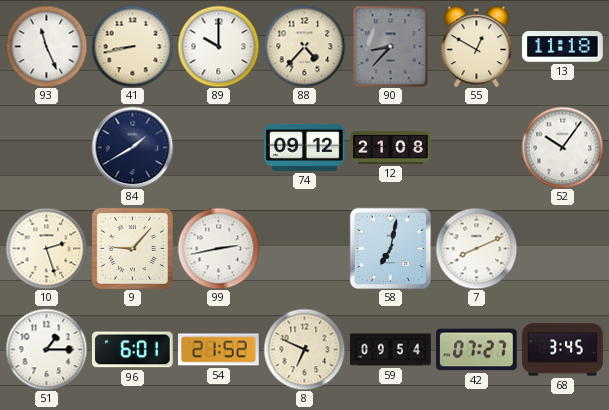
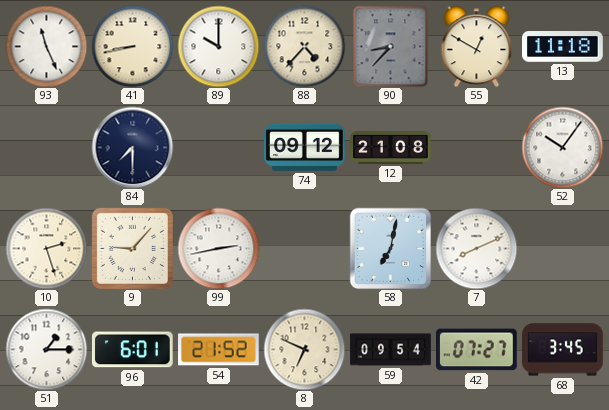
84: 1:40 -> 7:30 (132, 147)
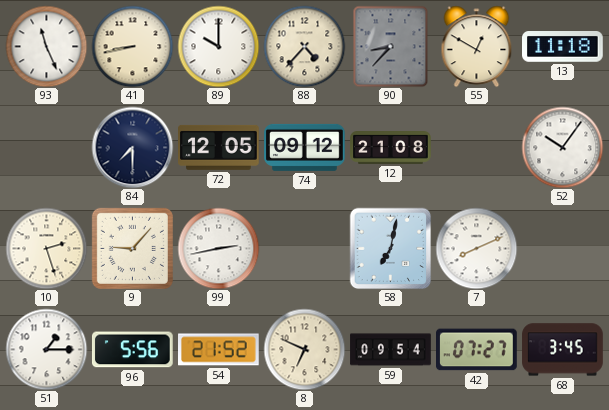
72: none -> 12:05 (219, 147)
96: 6:01 -> 5:56 (132, 350)
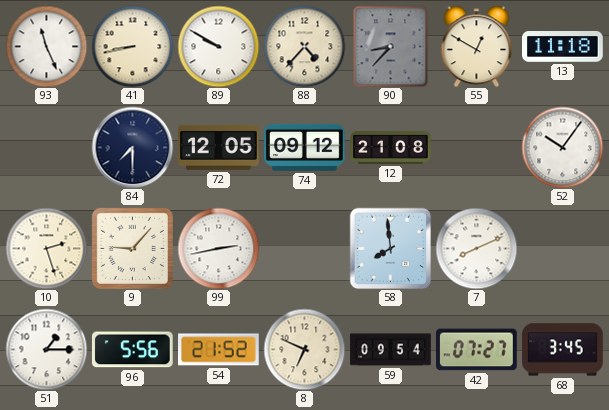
89: 10:00 -> 9:50 (218, 46)
58: 7:02 -> 7:59 (390, 248)
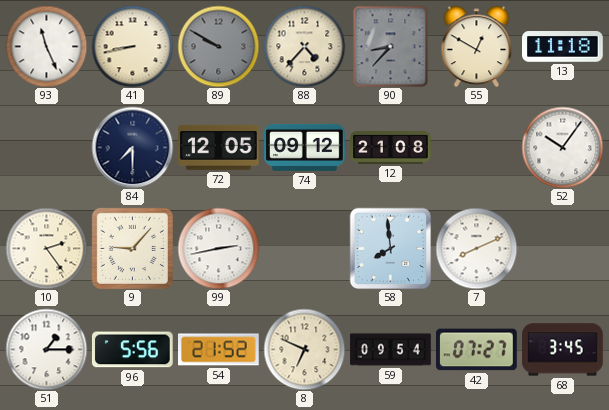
89 dial: white -> grey (218, 46)
10: 2:27 -> 2:24 (46, 248)
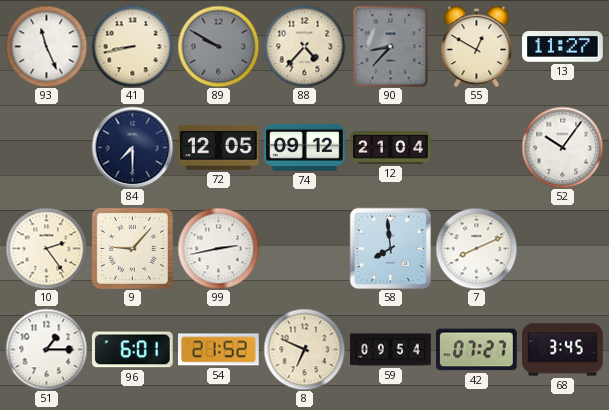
13: 11:18 -> 11:27 (563, 47)
12: 21:08 -> 21:04 (391, 148)
96: 5:56 -> 6:01 (132, 350)
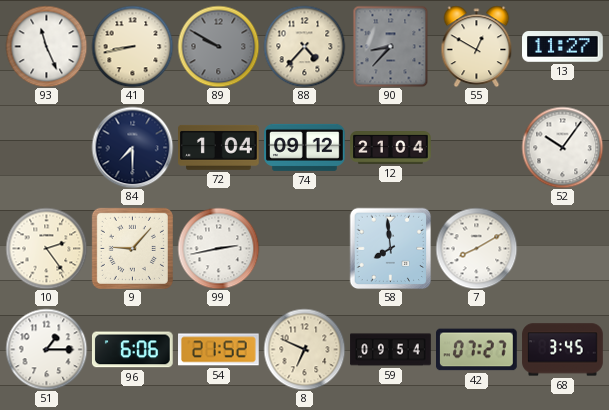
72: 12:05 -> 1:04 (219, 147)
7: 8:11 -> 8:10 (476, 248)
96: 6:01 -> 6:06 (132, 350)
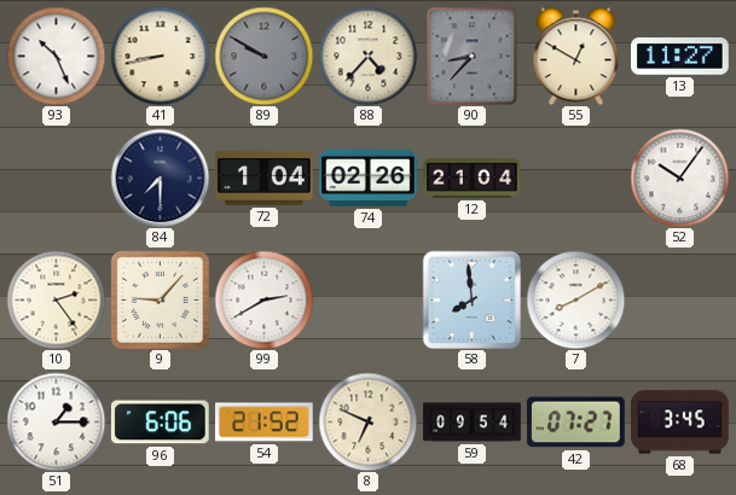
93: 11:26 -> 10:26 (56, 56)
74: 09:12 -> 02:26 (369, 177)
99: 2:43 -> 2:40 (263, 299)
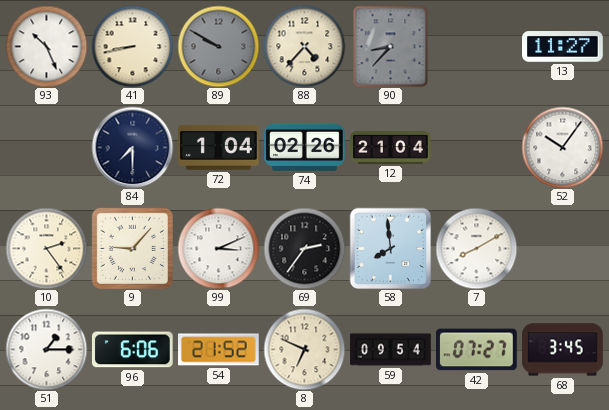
55: 12:50 -> none (576, 56)
99: 2:40 -> 3:11 (218, 248)
69: none -> 2:36 (304, 248)
